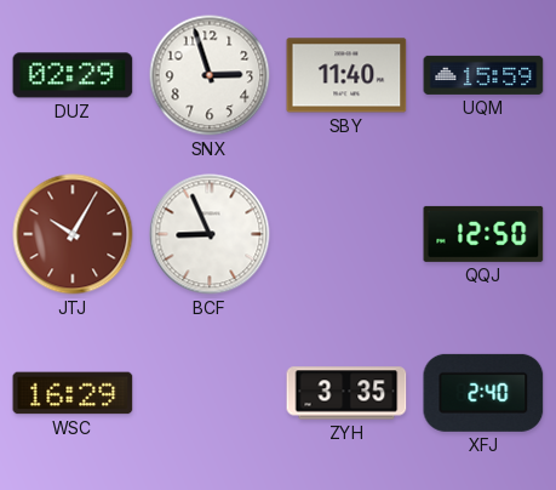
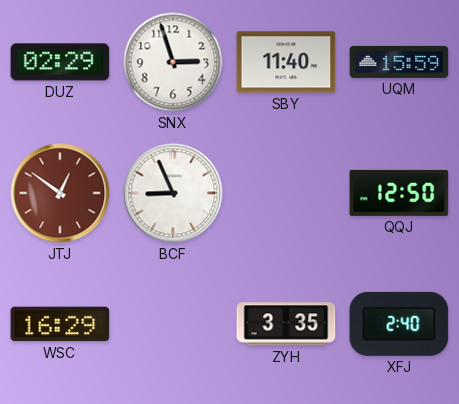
JTJ: 10:05 -> 12:51 (60, 193)
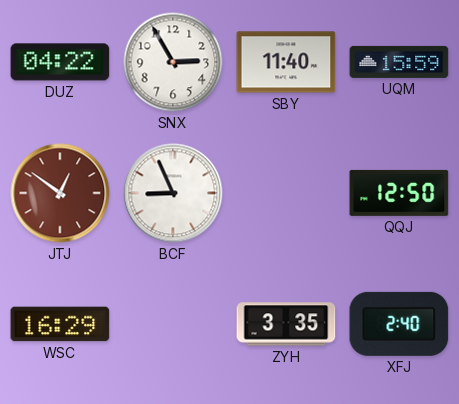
DUZ: 02:29 -> 04:22 (60, 62)
SNX: 2:57 -> 2:55 (173, 62)
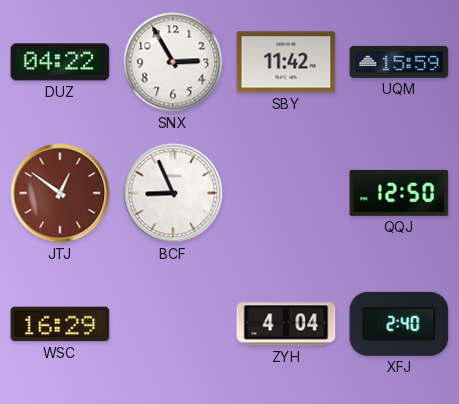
SBY: 11:40 -> 11:42 (286, 62)
ZYH: 3:35 -> 4:04 (286, 324)
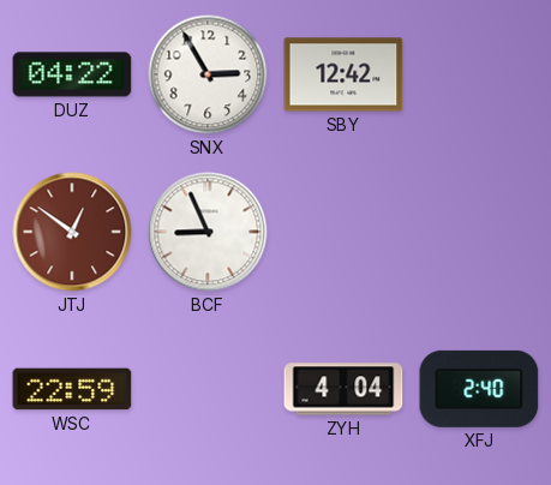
SBY: 11:42 -> 12:42 (343, 74)
UQM: 15:59 -> none (399, 62)
QQJ: 12:50 -> none (399, 193)
WSC: 16:29 -> 22:59 (72, 389)
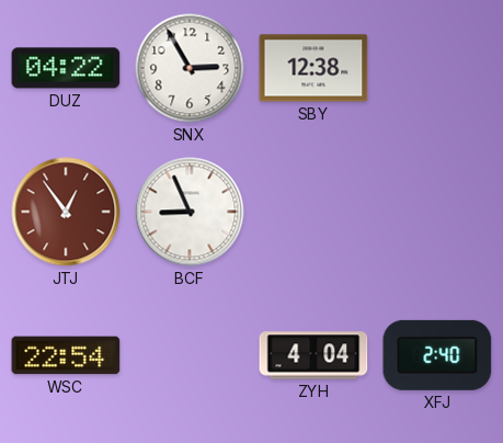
SBY: 12:42 -> 12:38 (313, 68)
JTJ: 12:51 -> 12:54 (66, 212)
WSC: 22:59 -> 22:54 (66, 355)
